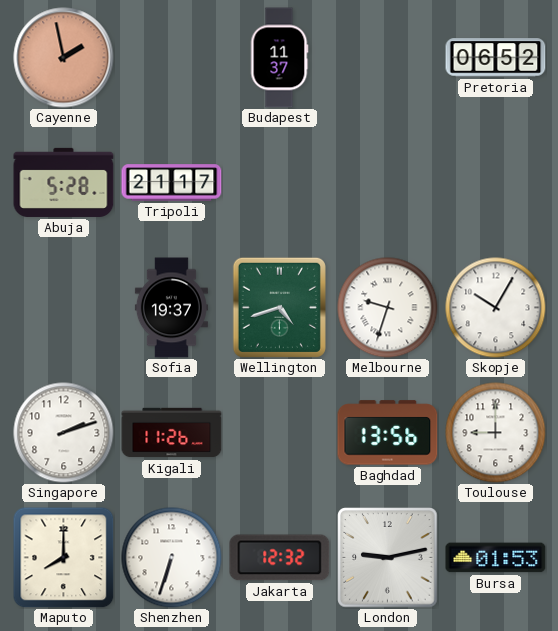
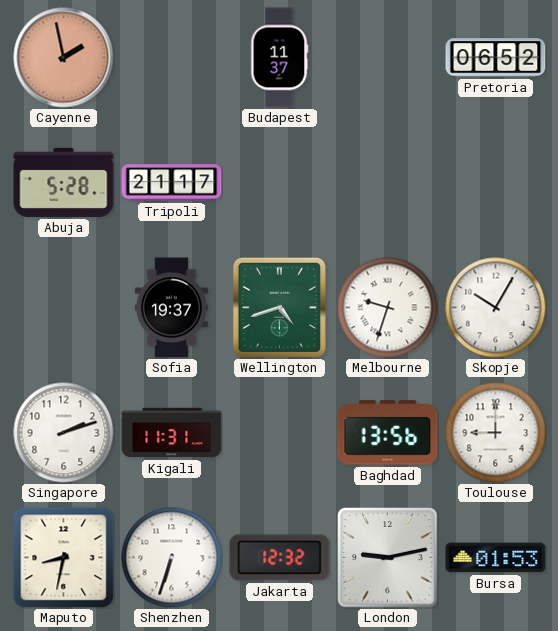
Kigali: 11:26 -> 11:31 (172, 433)
Maputo: 8:00 -> 8:32 (63, 557)
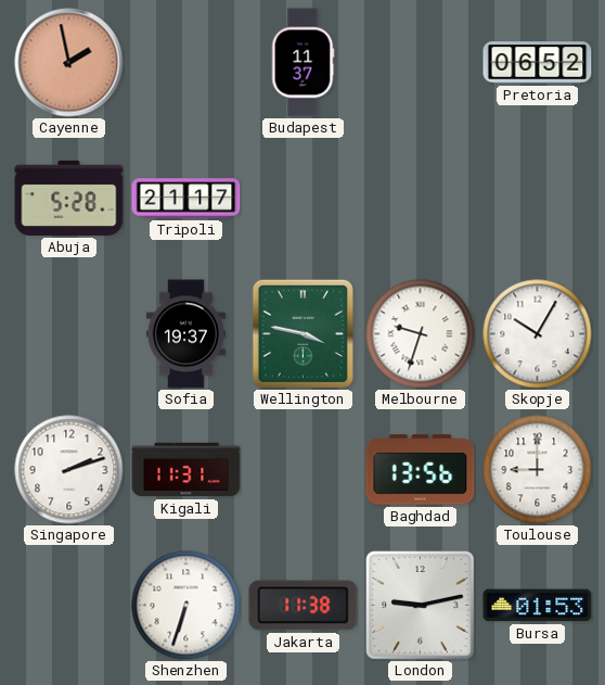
Wellington: 4:42 -> 3:47 (302, 333)
Maputo: 8:32 -> none (63, 557)
Jakarta: 12:32 -> 11:38 (304, 606)
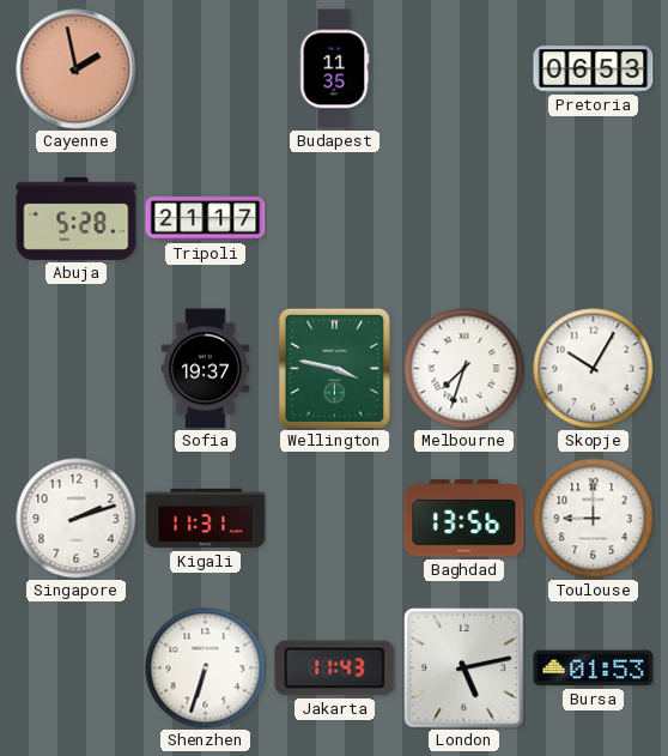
Budapest: 11:37 -> 11:35 (334, 69)
Pretoria: 06:52 -> 06:53 (594, 69)
Melbourne: 9:33 -> 7:33 (464, 369)
Jakarta: 11:38 -> 11:43 (335, 669)
London: 9:13 -> 5:13 (464, 669)
